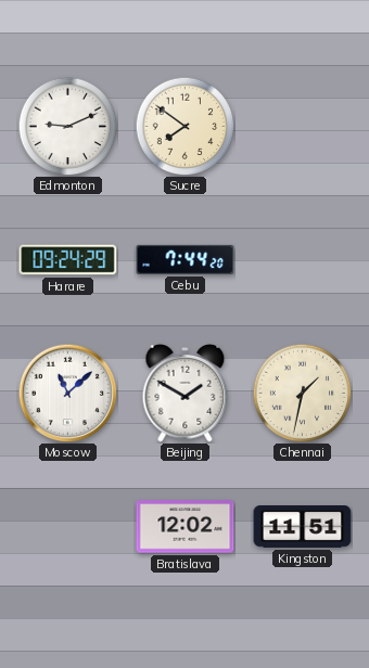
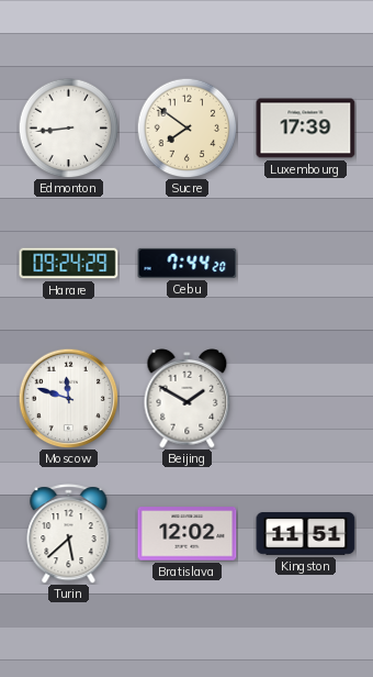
Edmonton: 9:11 -> 8:44 (68, 127)
Luxembourg: none -> 17:39 (306, 129)
Moscow: 11:08 -> 11:48 (68, 398)
Chennai: 1:32 -> none (302, 393)
Turin: none -> 5:38 (69, 534)
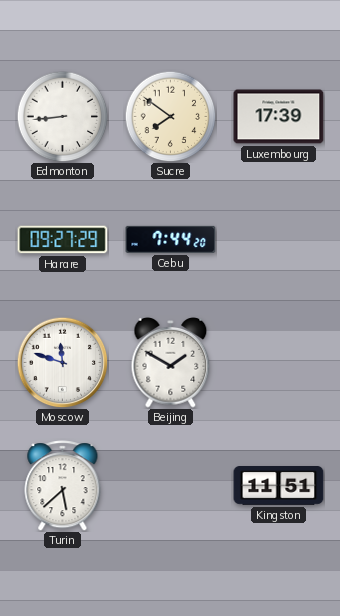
Harare: 09:24 -> 09:27 (63, 240)
Bratislava: 12:02 -> none (188, 534)
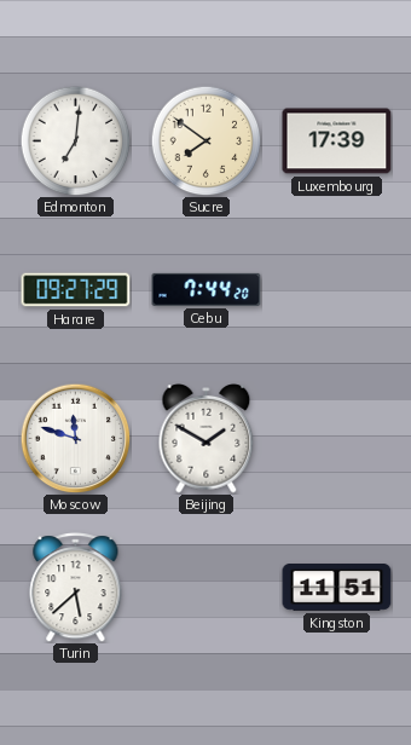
Edmonton: 8:44 -> 7:01 (75, 140)
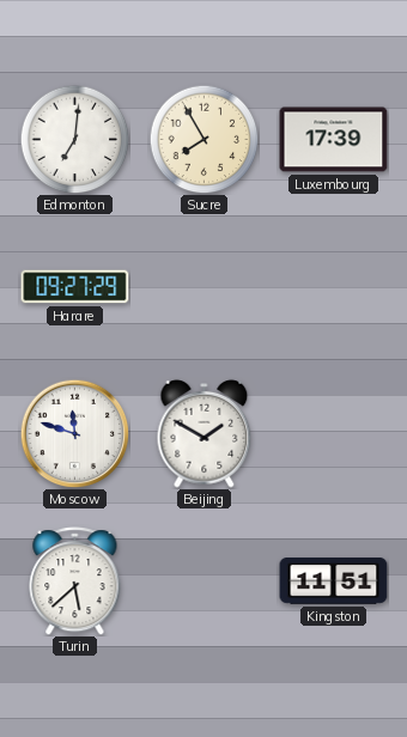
Sucre: 7:51 -> 7:55 (203, 139)
Cebu: 7:44 -> none (207, 289)
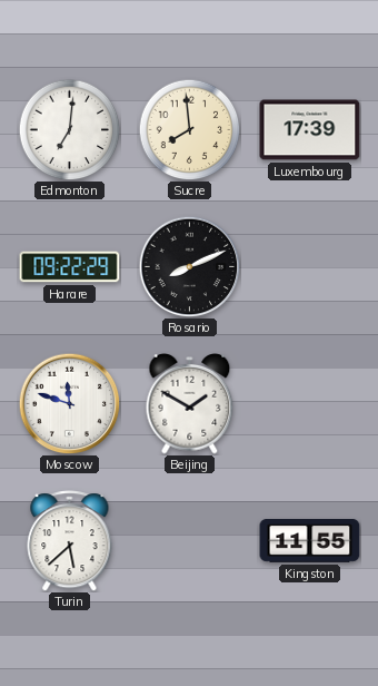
Sucre: 7:55 -> 7:59 (189, 129)
Harare: 09:27 -> 09:22 (70, 267)
Rosario: none -> 8:11 (189, 266)
Kingston: 11:51 -> 11:55 (310, 541)
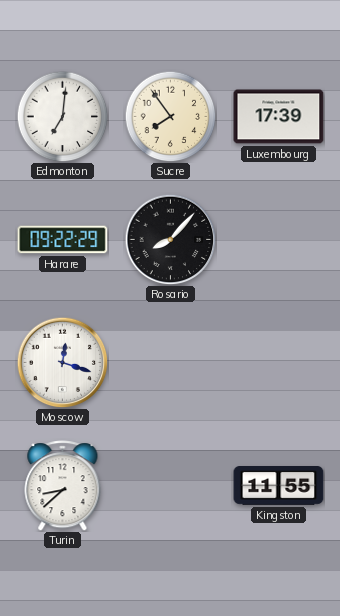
Sucre: 7:59 -> 7:54 (170, 116)
Rosario: 8:11 -> 8:07 (170, 239)
Moscow: 11:48 -> 12:18 (62, 362)
Beijing: 1:50 -> none (190, 404)
Turin: 5:38 -> 8:38 (63, 486)
